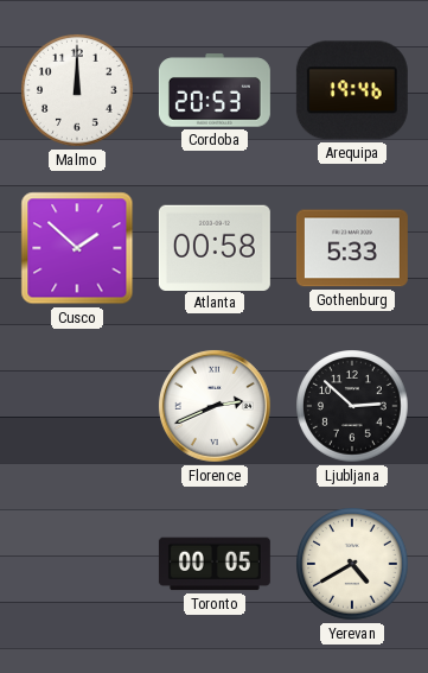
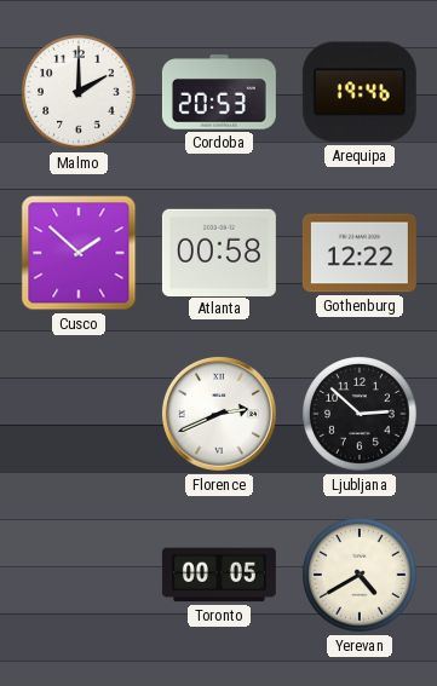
Malmo: 12:00 -> 2:00 (79, 92)
Gothenburg: 5:33 -> 12:22 (360, 253)
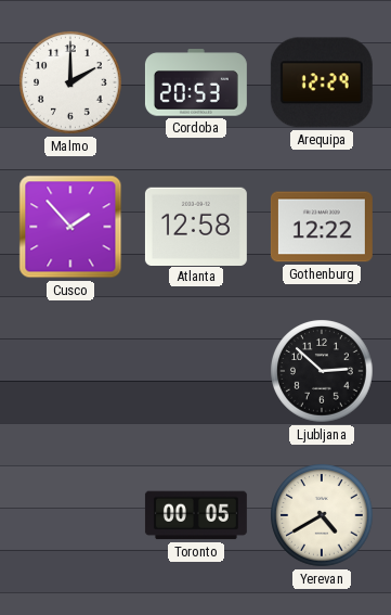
Arequipa: 19:46 -> 12:29 (322, 82)
Cusco: 1:52 -> 1:53 (70, 227)
Atlanta: 00:58 -> 12:58 (196, 226)
Florence: 2:41 -> none (219, 414)
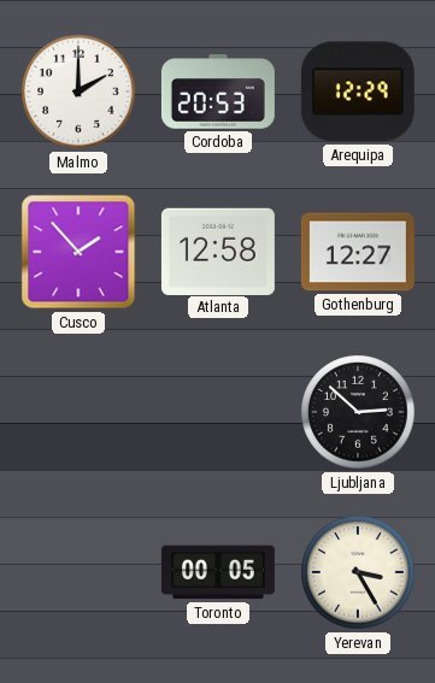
Gothenburg: 12:22 -> 12:27 (358, 252)
Yerevan: 4:40 -> 3:25 (358, 572)
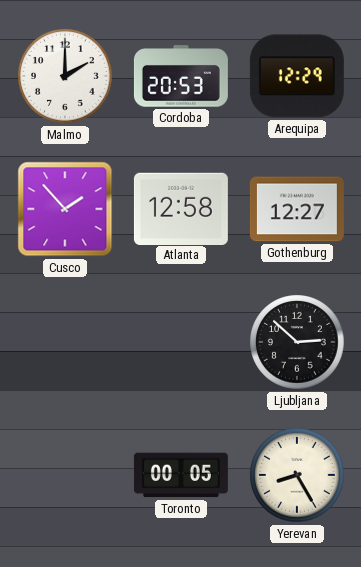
Yerevan: 3:25 -> 8:25 (297, 475)
